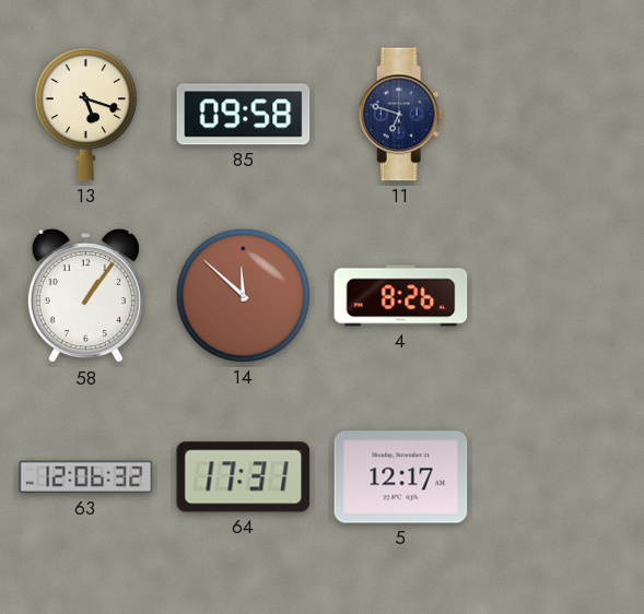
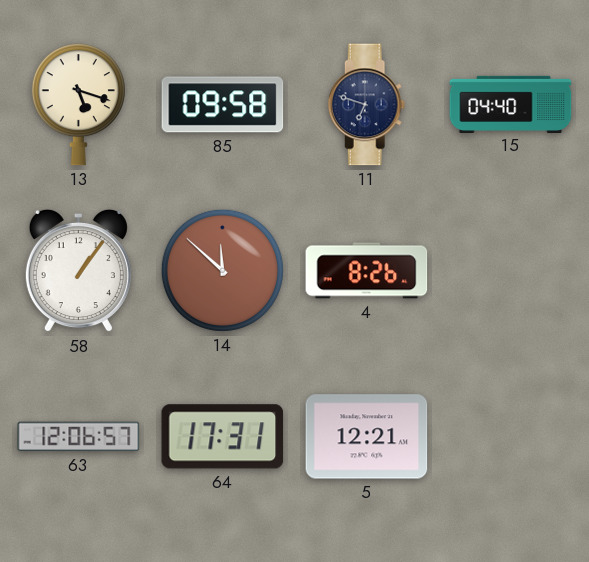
15: none -> 04:40 (511, 104)
63: 12:06:32 -> 12:06:57 (79, 437)
5: 12:17 -> 12:21 (367, 437)
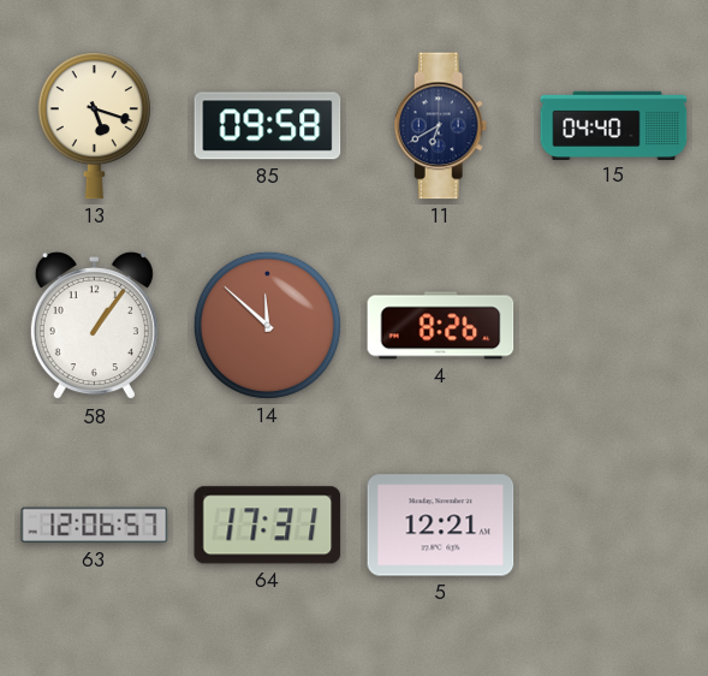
11: 6:48 -> 6:40 (441, 126)
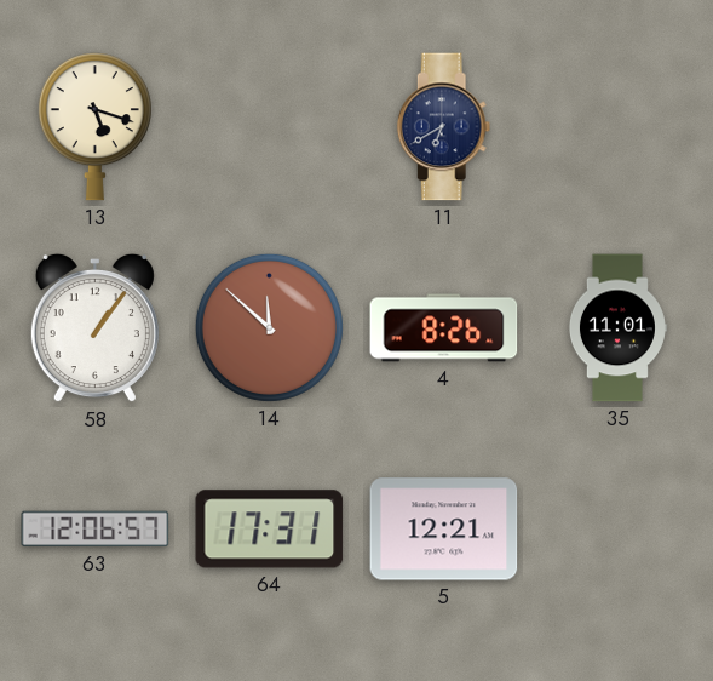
85: 09:58 -> none (268, 126)
15: 04:40 -> none (614, 125)
35: none -> 11:01 (617, 328)
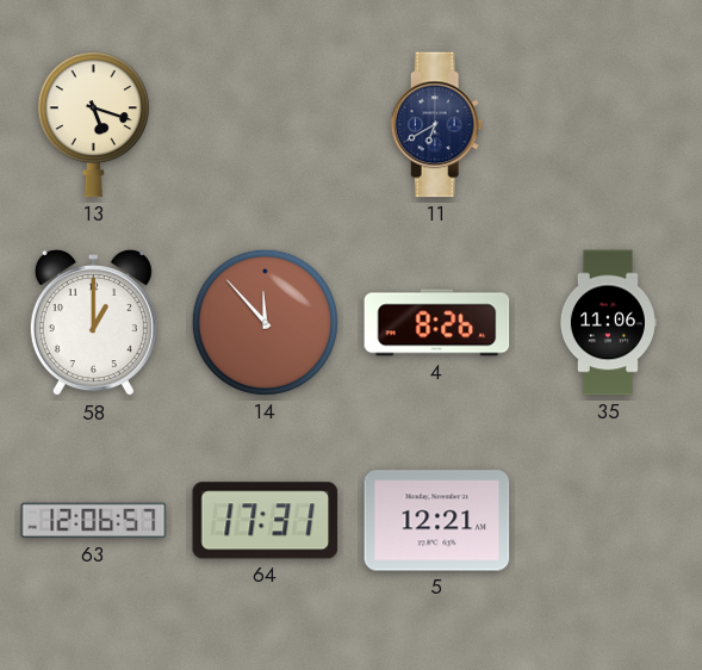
58: 1:06 -> 1:00 (93, 323)
14: 11:52 -> 11:53 (265, 322)
35: 11:01 -> 11:06 (608, 323)
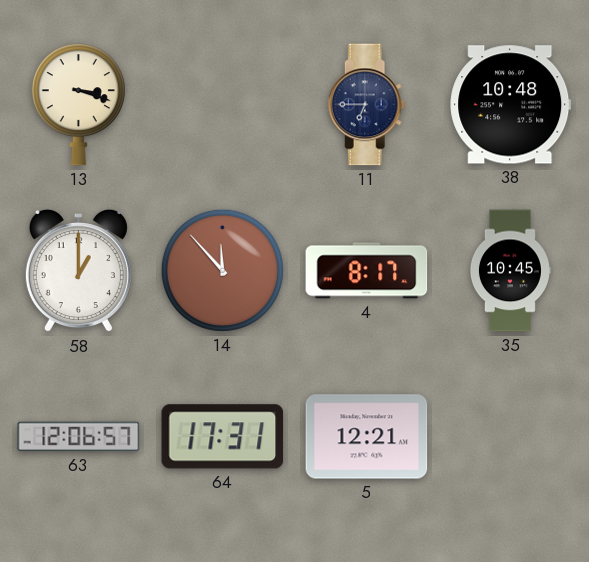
13: 5:18 -> 3:18 (78, 105)
11: 6:40 -> 6:45 (367, 105)
38: none -> 10:48 (511, 105)
4: 8:26 -> 8:17 (367, 271)
35: 11:06 -> 10:45 (510, 271)
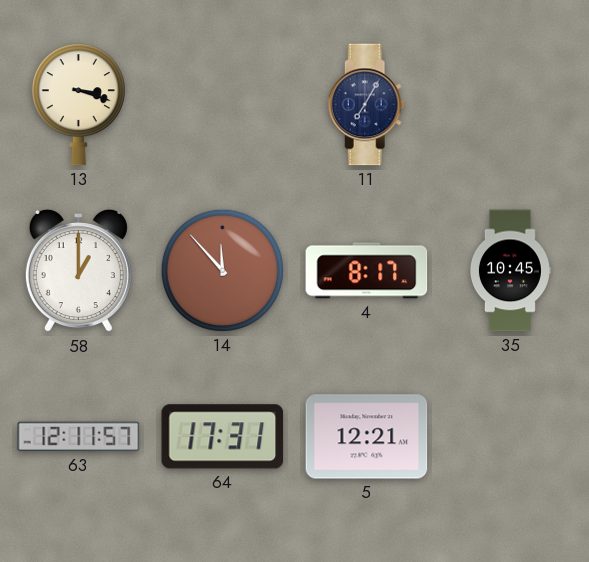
11: 6:45 -> 7:05 (367, 105)
38: 10:48 -> none (511, 105)
63: 12:06 -> 12:11 (79, 437)
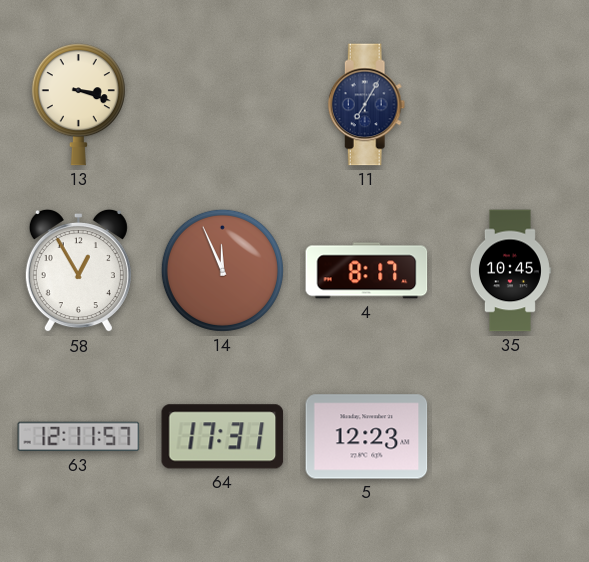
58: 1:00 -> 12:55 (78, 271)
14: 11:53 -> 11:56 (222, 270)
5: 12:21 -> 12:23 (367, 437)
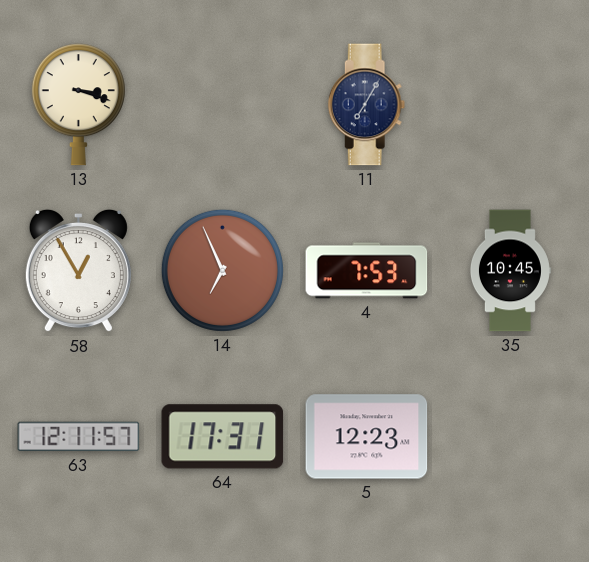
14: 11:56 -> 6:56 (222, 270)
4: 8:17 -> 7:53 (367, 271)
